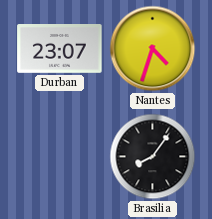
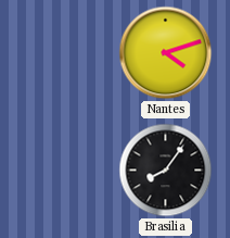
Durban: 23:07 -> none (60, 49)
Nantes: 4:33 -> 4:12 (166, 53)
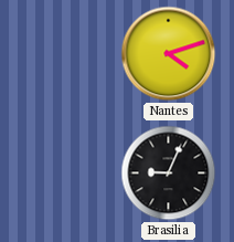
Brasilia: 8:06 -> 9:04 (169, 173)
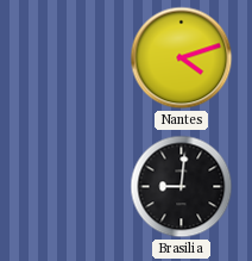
Brasilia: 9:04 -> 9:01 (182, 187)
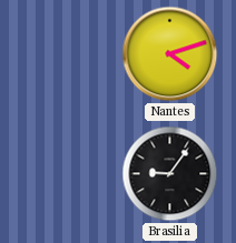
Brasilia: 9:01 -> 9:06 (170, 174)
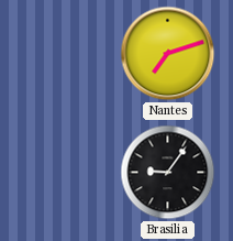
Nantes: 4:12 -> 7:12 (168, 54)
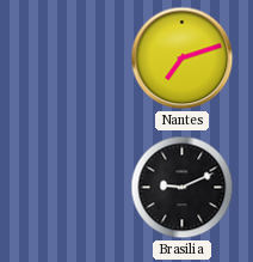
Brasilia: 9:06 -> 9:11 (183, 188)
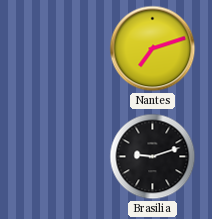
Brasilia: 9:11 -> 9:12 (153, 157)
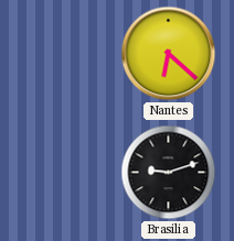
Nantes: 7:12 -> 6:22 (169, 54)
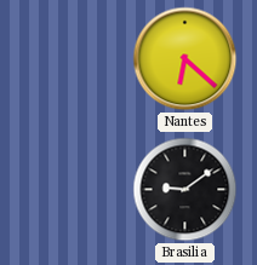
Brasilia: 9:12 -> 9:09 (185, 190)
